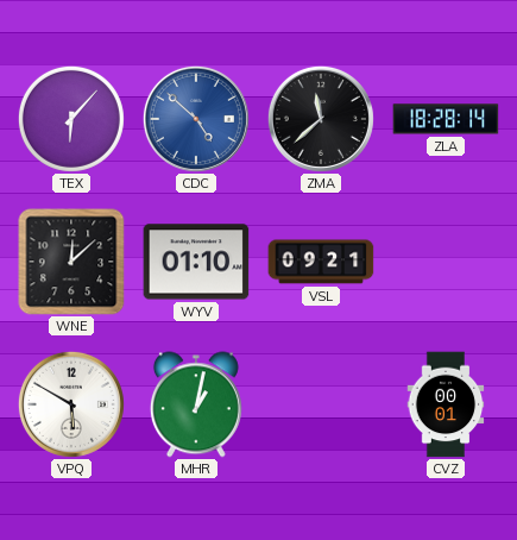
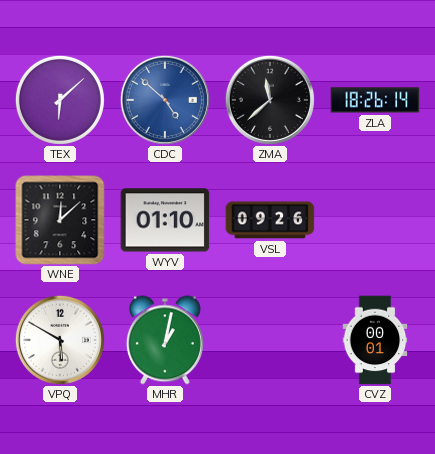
TEX: 6:07 -> 6:08 (60, 100)
ZLA: 18:28 -> 18:26 (375, 100)
VSL: 09:21 -> 09:26 (270, 220)
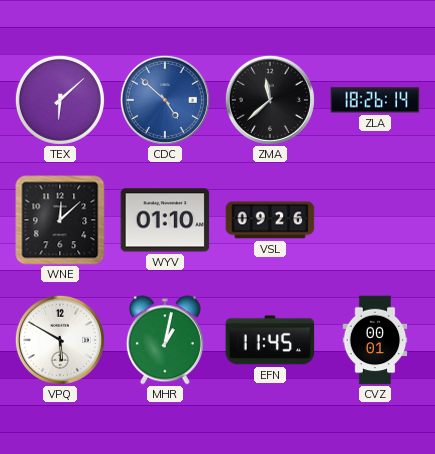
EFN: none -> 11:45 (270, 340)
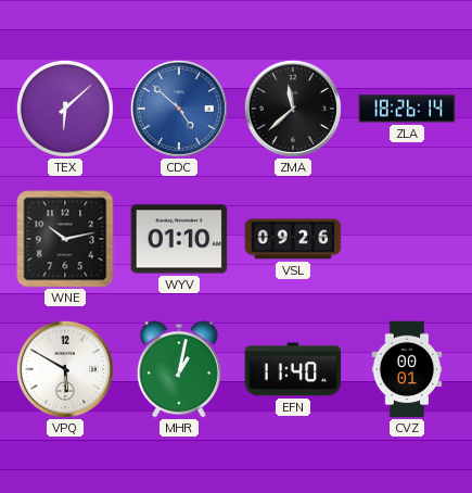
WNE: 12:08 -> 10:13 (65, 239)
EFN: 11:45 -> 11:40 (293, 369)
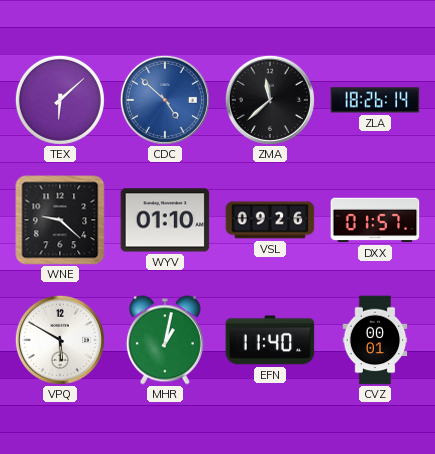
WNE: 10:13 -> 9:22 (60, 220)
DXX: none -> 01:57 (375, 220)
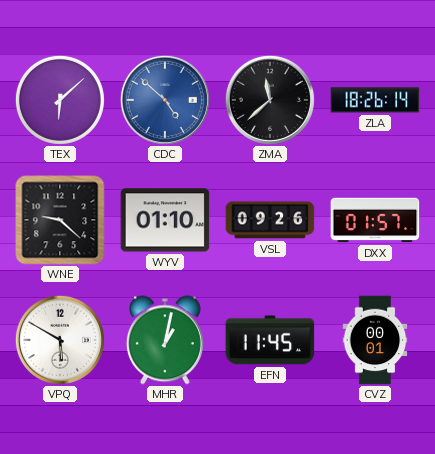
EFN: 11:40 -> 11:45 (270, 340)
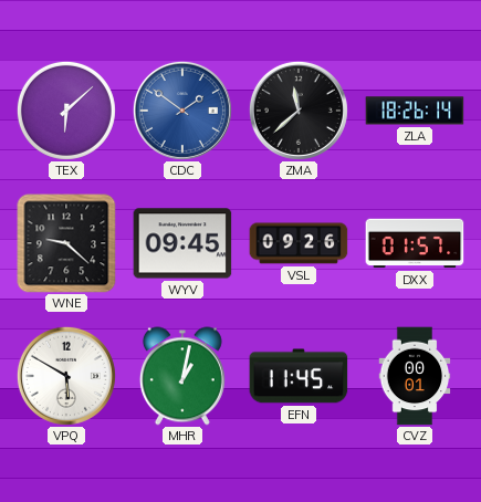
CDC: 4:52 -> 1:51 (182, 111)
WYV: 01:10 -> 09:45 (182, 243)
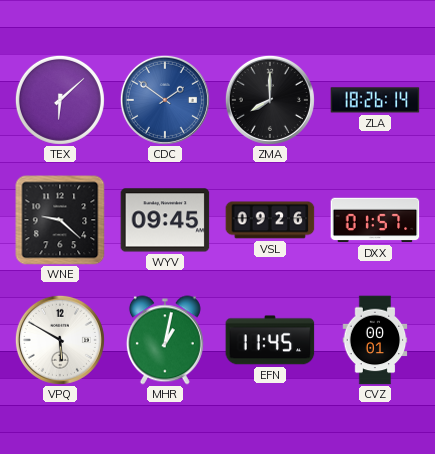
ZMA: 11:38 -> 8:00 (270, 100)
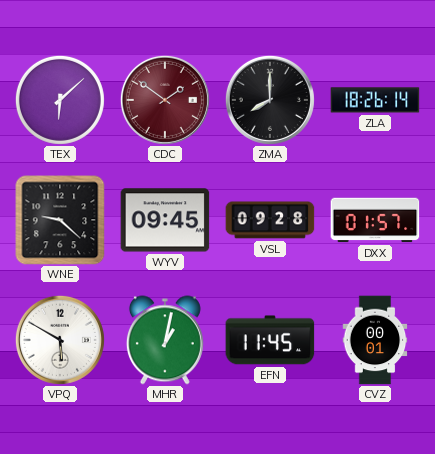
CDC dial: blue -> burgundy (165, 100)
VSL: 09:26 -> 09:28 (270, 220)
